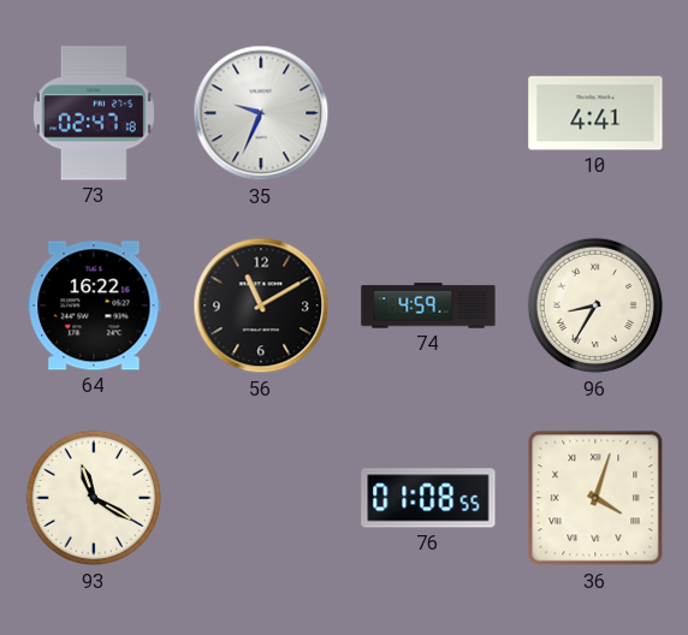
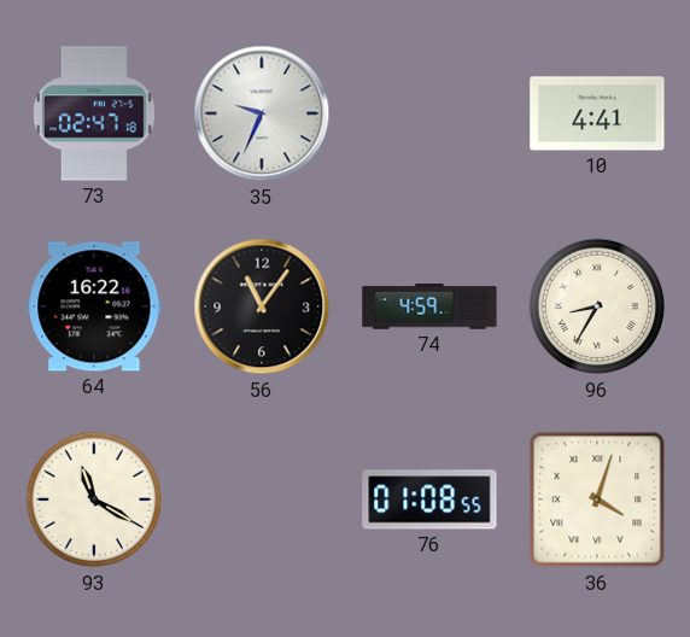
56: 11:10 -> 11:06 (262, 306)
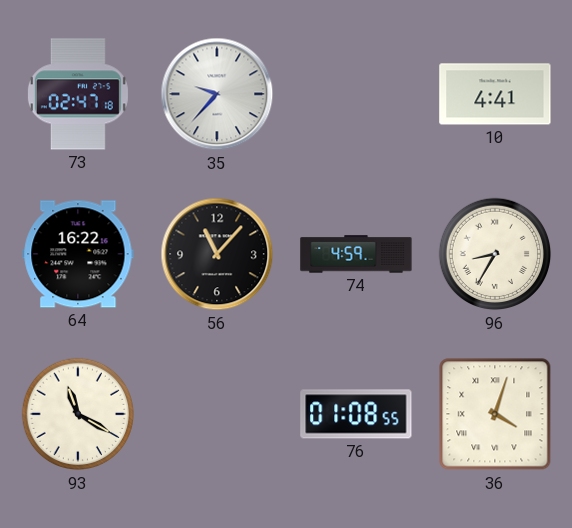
35: 9:34 -> 9:37 (217, 94)
56: 11:06 -> 11:07 (217, 254)
